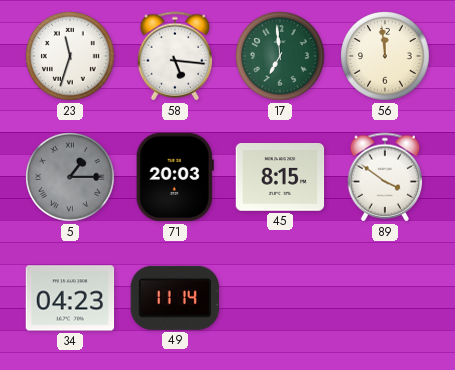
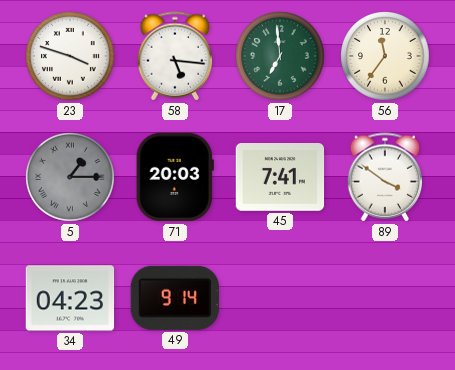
23: 11:33 -> 3:48 (70, 56)
56: 11:59 -> 11:36 (385, 56)
45: 8:15 -> 7:41 (280, 178)
49: 11:14 -> 9:14 (175, 298)
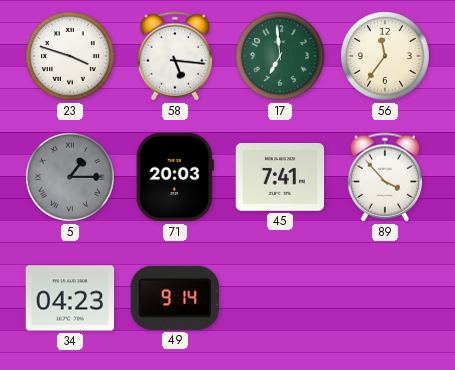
89: 3:51 -> 3:53 (385, 177)
